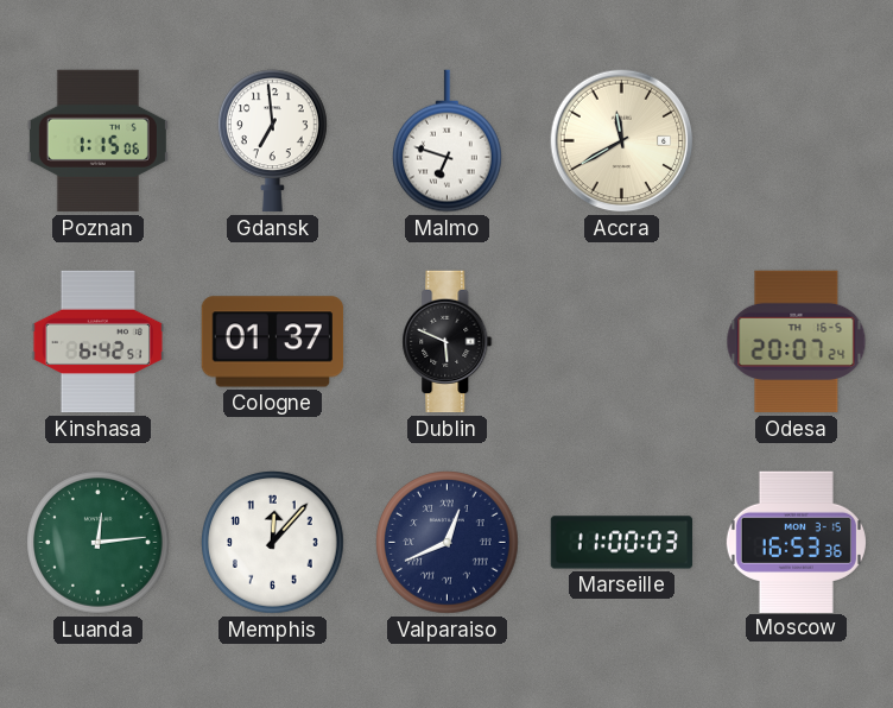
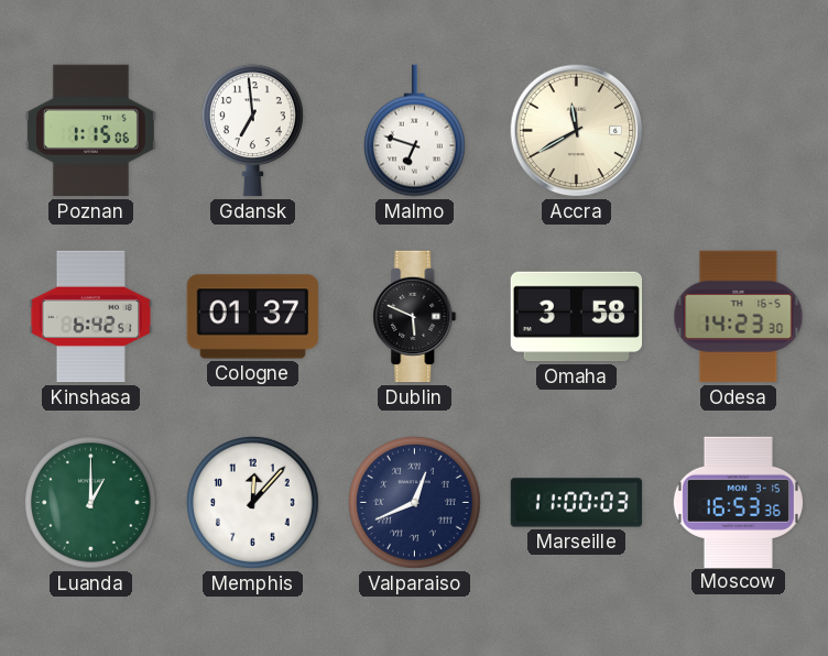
Omaha: none -> 3:58 (577, 317)
Odesa: 20:07 -> 14:23 (739, 317)
Luanda: 12:14 -> 1:00 (91, 503)
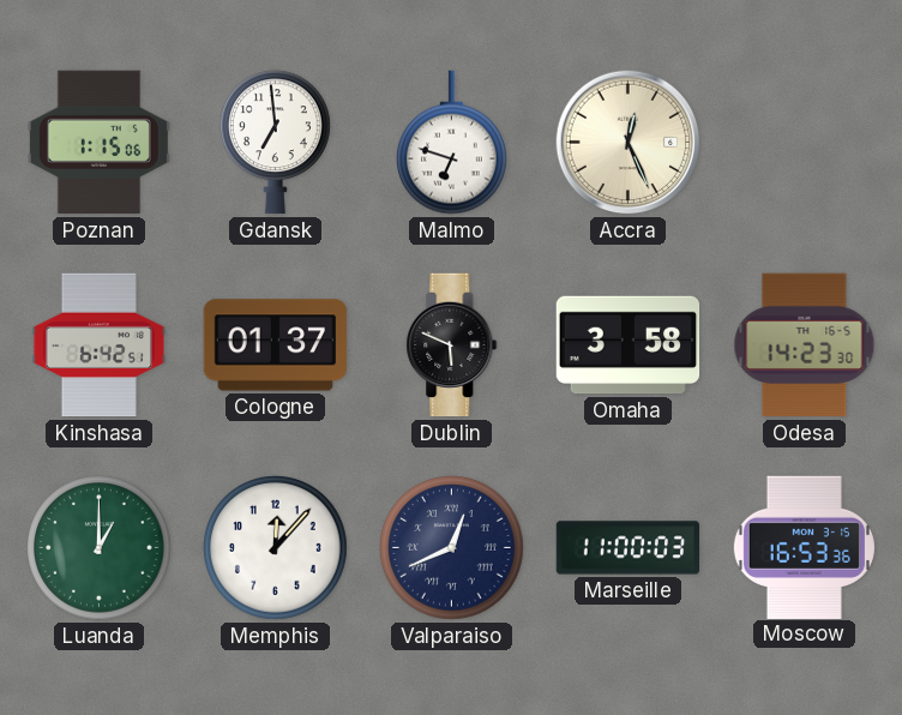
Accra: 11:40 -> 12:26 (629, 143)
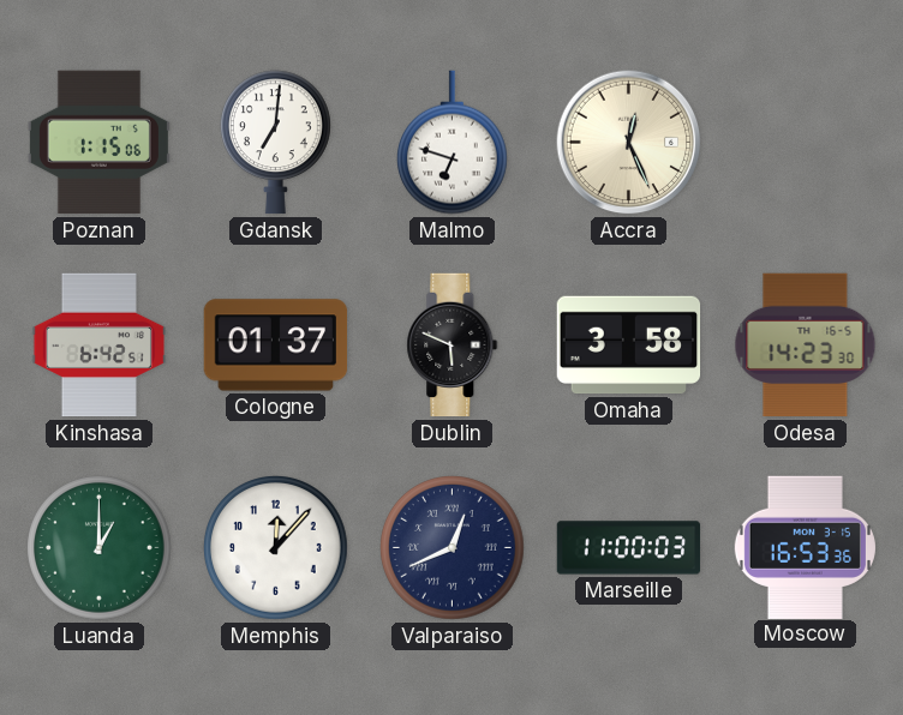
Gdansk: 6:59 -> 7:01 (275, 143)
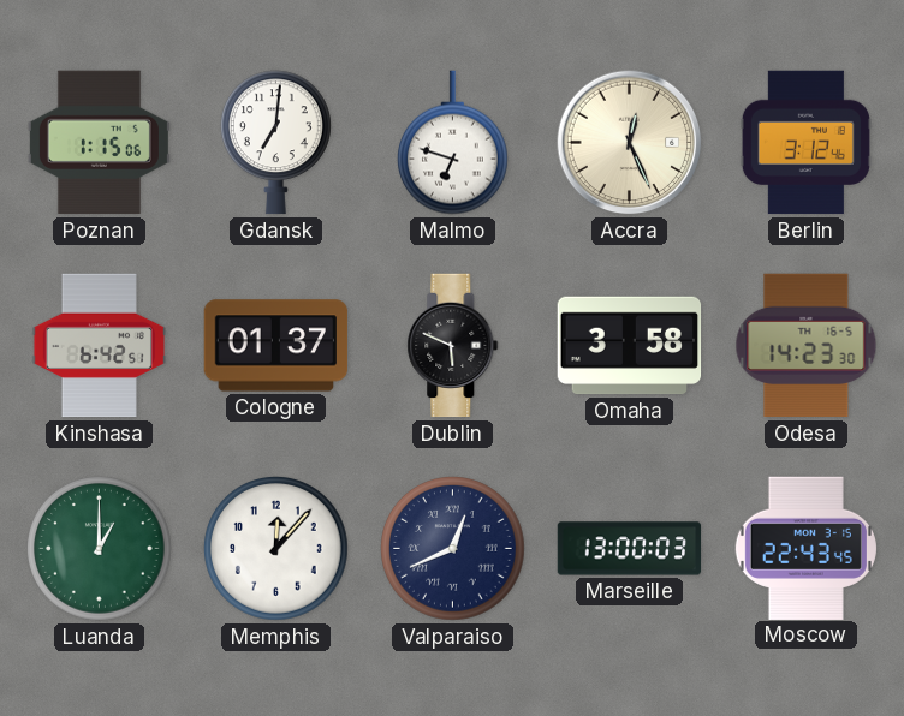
Berlin: none -> 3:12 (805, 143)
Marseille: 11:00 -> 13:00 (630, 549)
Moscow: 16:53 -> 22:43 (805, 548)
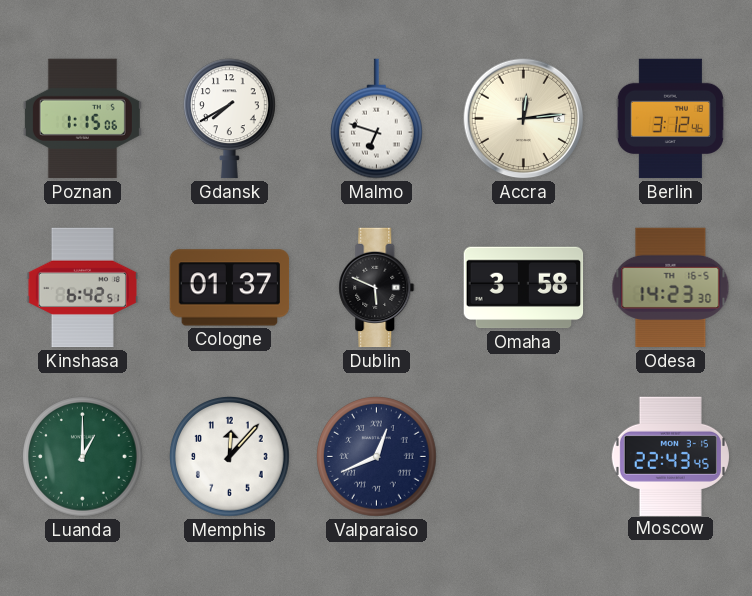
Gdansk: 7:01 -> 7:40 (229, 119)
Accra: 12:26 -> 12:14 (524, 119)
Marseille: 13:00 -> none (630, 549)
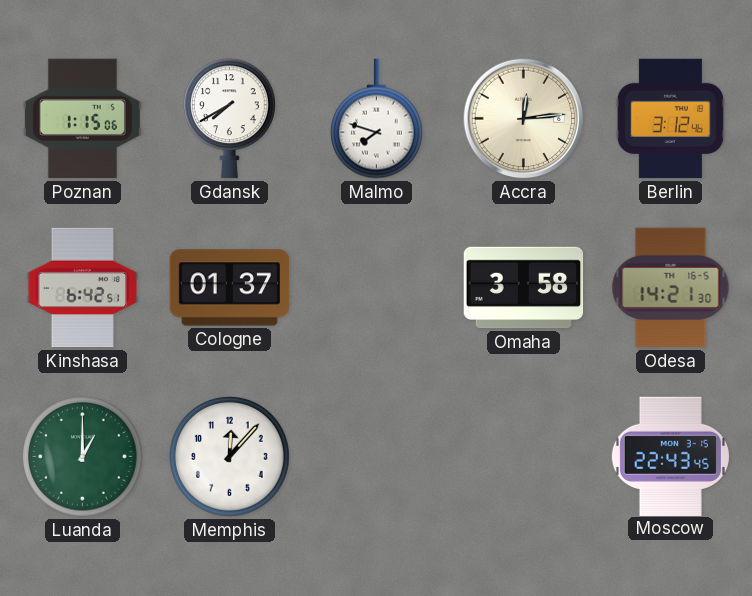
Malmo: 6:48 -> 7:48 (376, 119)
Dublin: 5:49 -> none (377, 288)
Odesa: 14:23 -> 14:21 (671, 288)
Valparaiso: 12:41 -> none (377, 457)
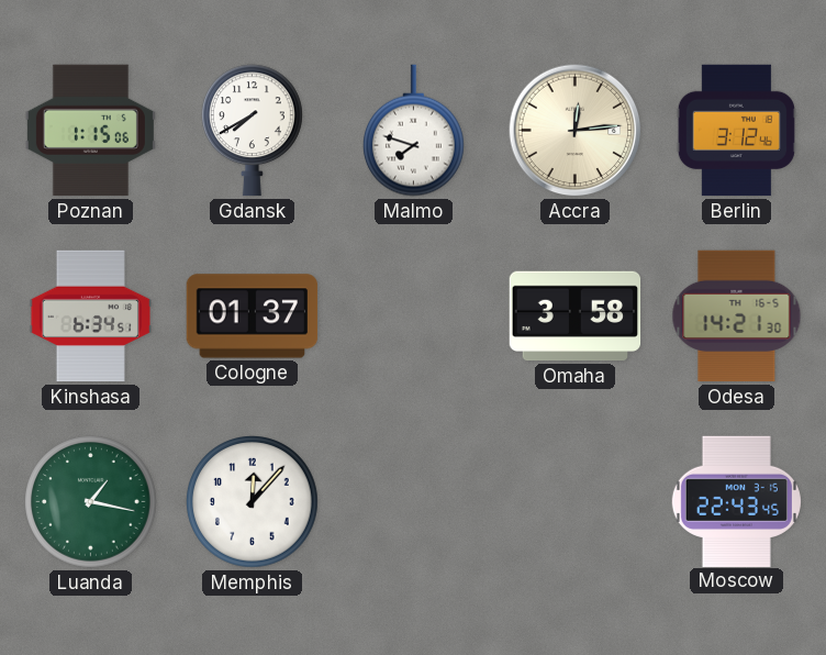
Kinshasa: 6:42 -> 6:34 (90, 317)
Luanda: 1:00 -> 1:17 (91, 502)
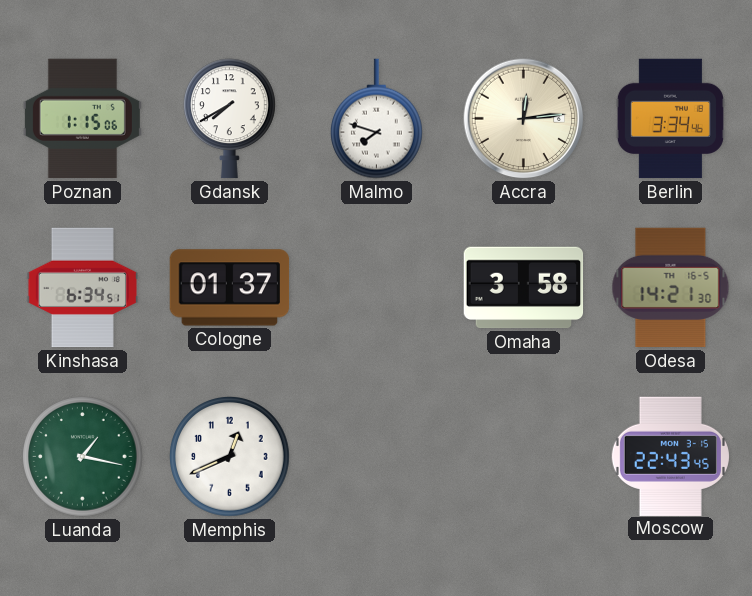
Berlin: 3:12 -> 3:34 (670, 119)
Memphis: 12:07 -> 12:41 (230, 457)
